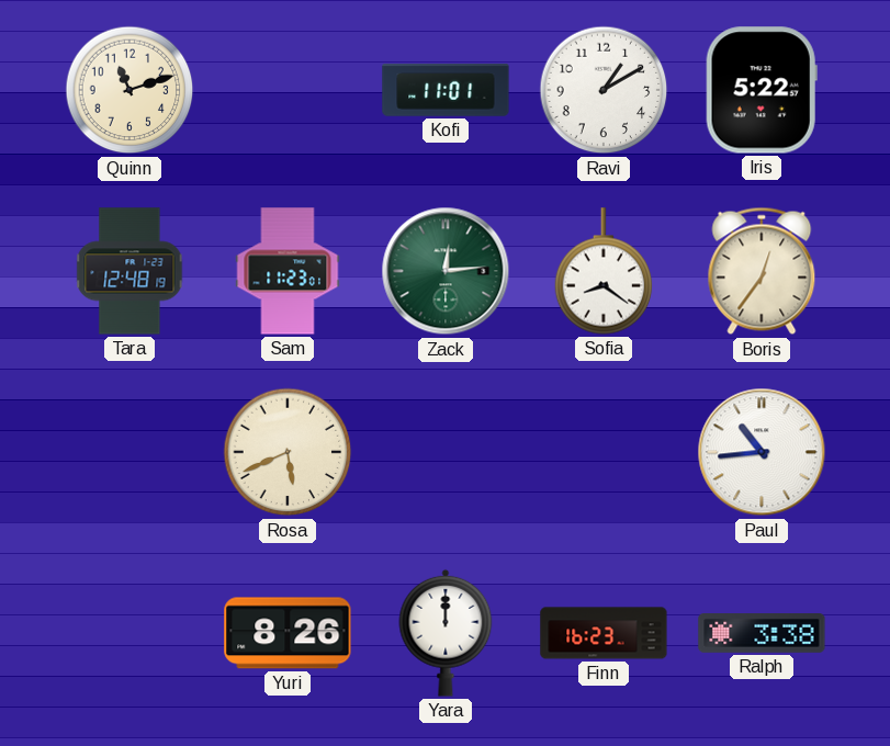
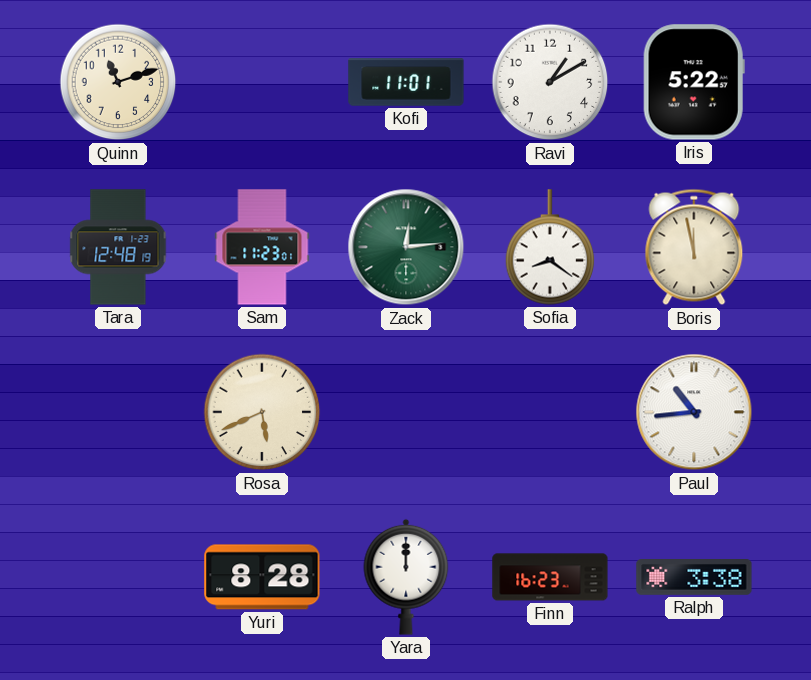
Boris: 12:36 -> 11:58 (694, 247)
Yuri: 8:26 -> 8:28 (262, 577)
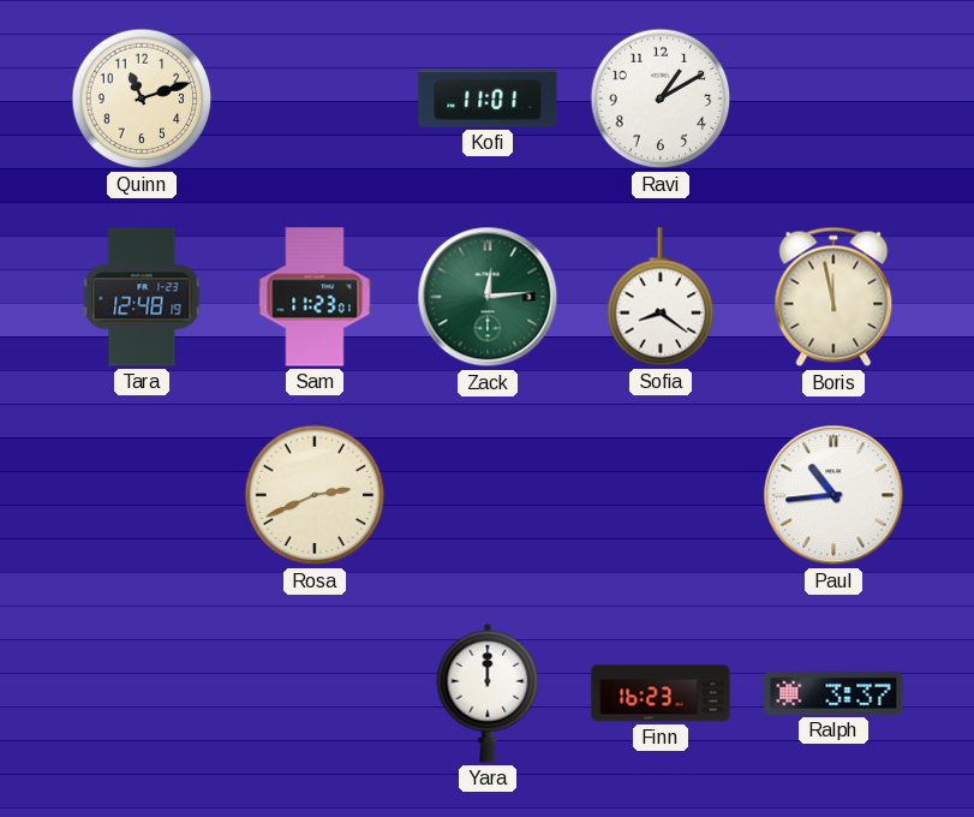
Iris: 5:22 -> none (694, 82)
Rosa: 5:41 -> 2:41 (315, 495)
Yuri: 8:28 -> none (262, 577)
Ralph: 3:38 -> 3:37 (833, 694)
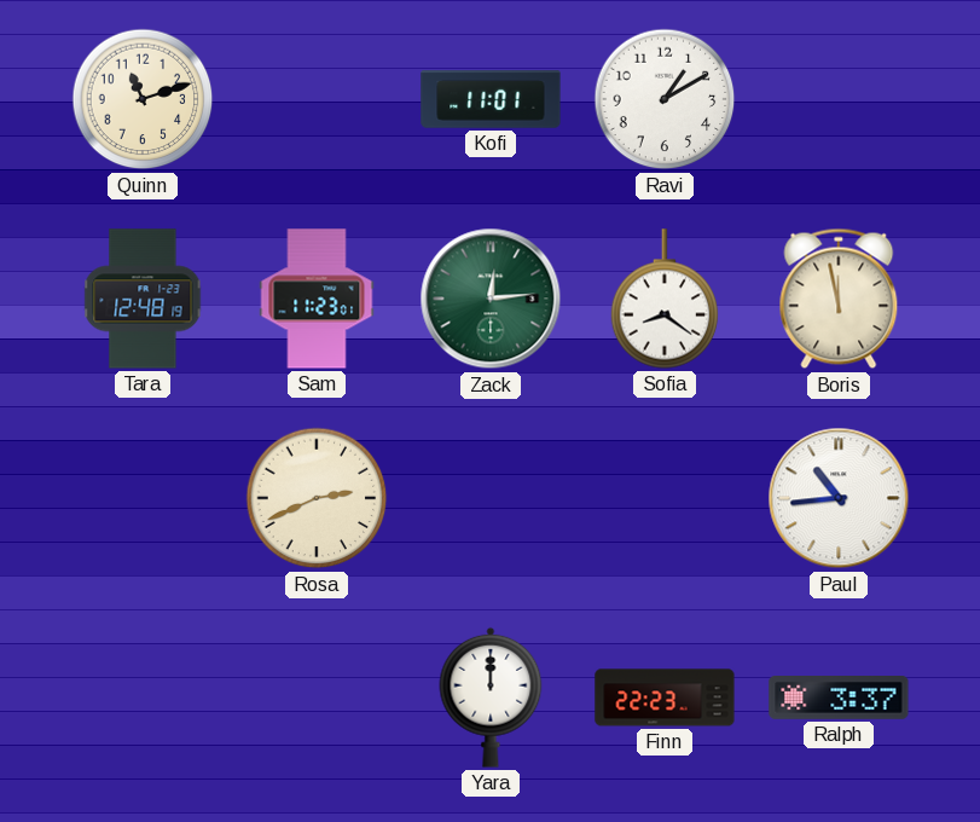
Finn: 16:23 -> 22:23 (665, 697)
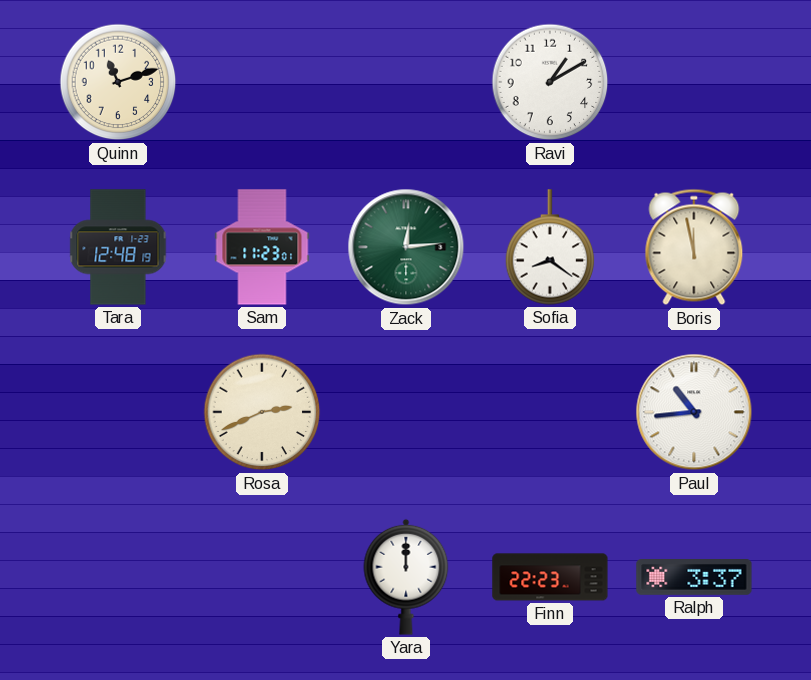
Kofi: 11:01 -> none (491, 99)
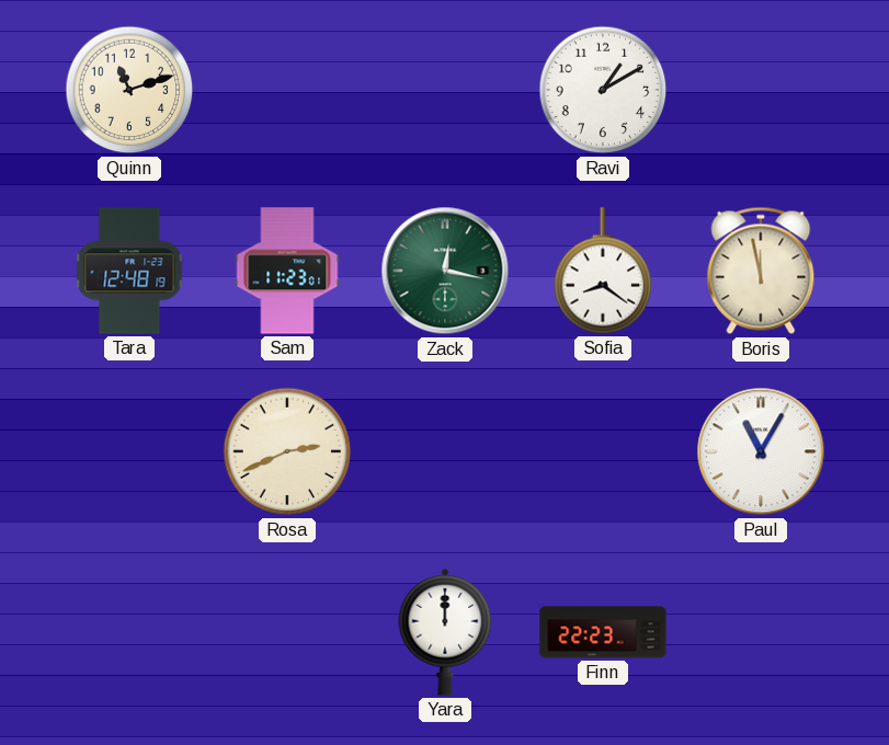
Zack: 12:14 -> 12:17 (445, 271)
Paul: 10:44 -> 11:05 (761, 451)
Ralph: 3:37 -> none (694, 578)
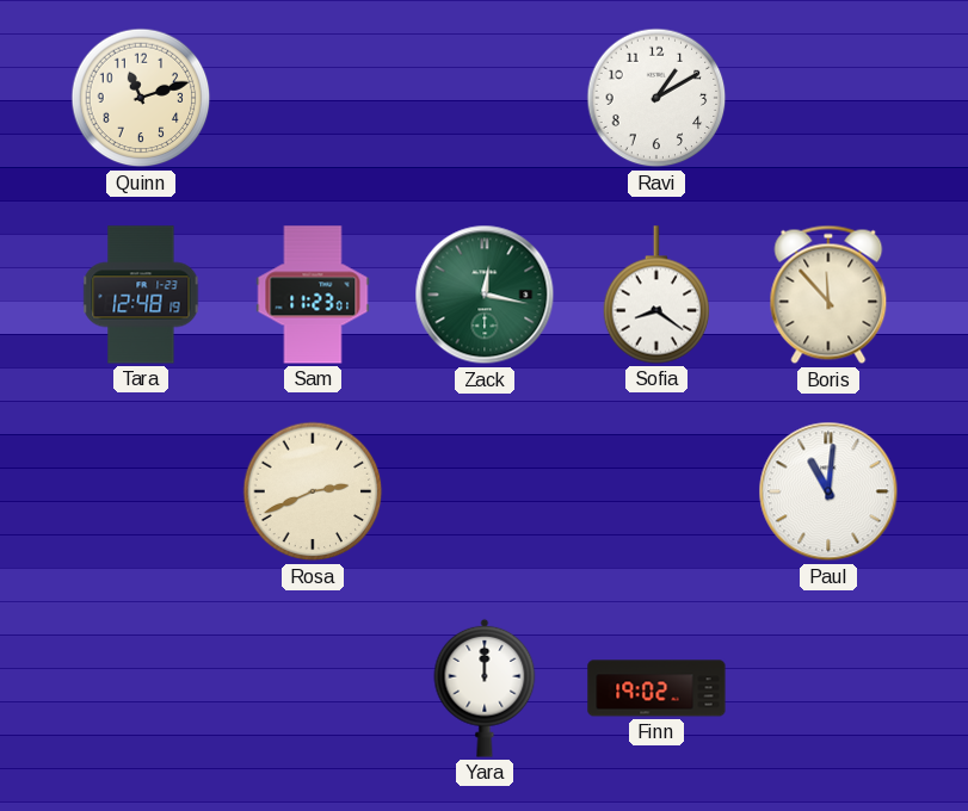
Boris: 11:58 -> 11:53 (828, 295)
Paul: 11:05 -> 11:01 (828, 491)
Finn: 22:23 -> 19:02 (656, 688)
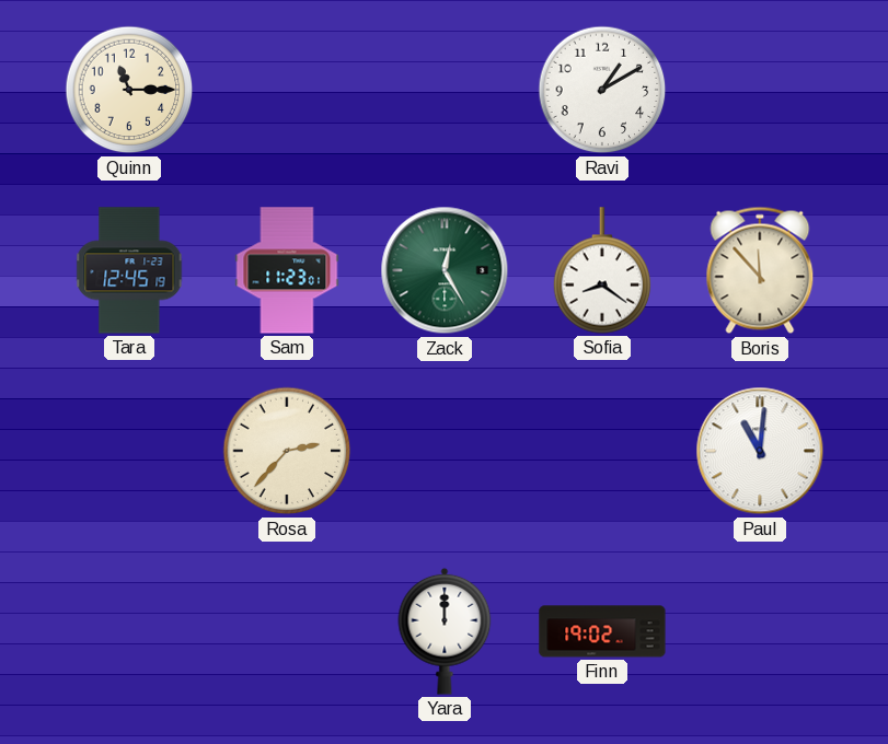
Quinn: 11:12 -> 11:15 (129, 90)
Tara: 12:48 -> 12:45 (129, 270)
Zack: 12:17 -> 12:25 (445, 270)
Rosa: 2:41 -> 2:37 (287, 451)
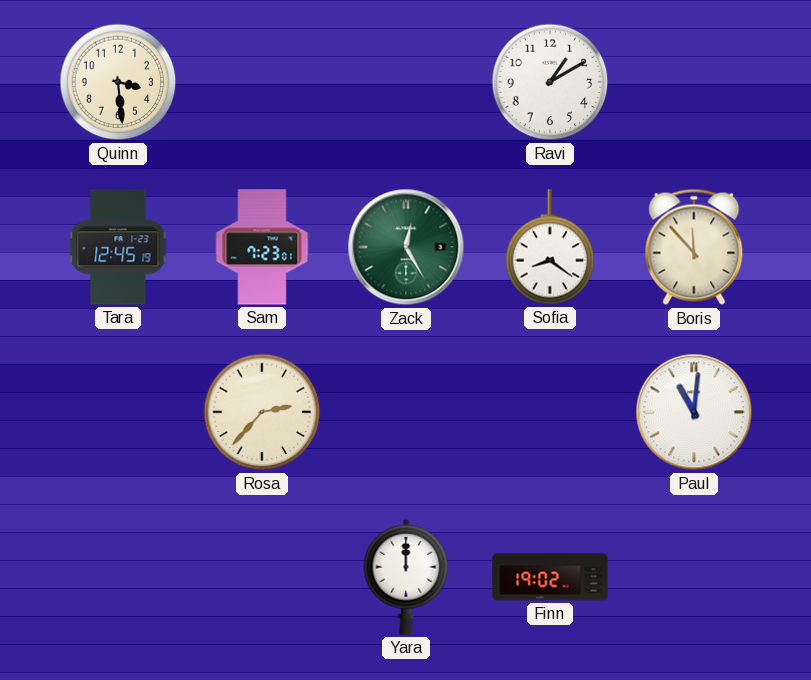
Quinn: 11:15 -> 3:29 (118, 82)
Sam: 11:23 -> 7:23 (262, 247)
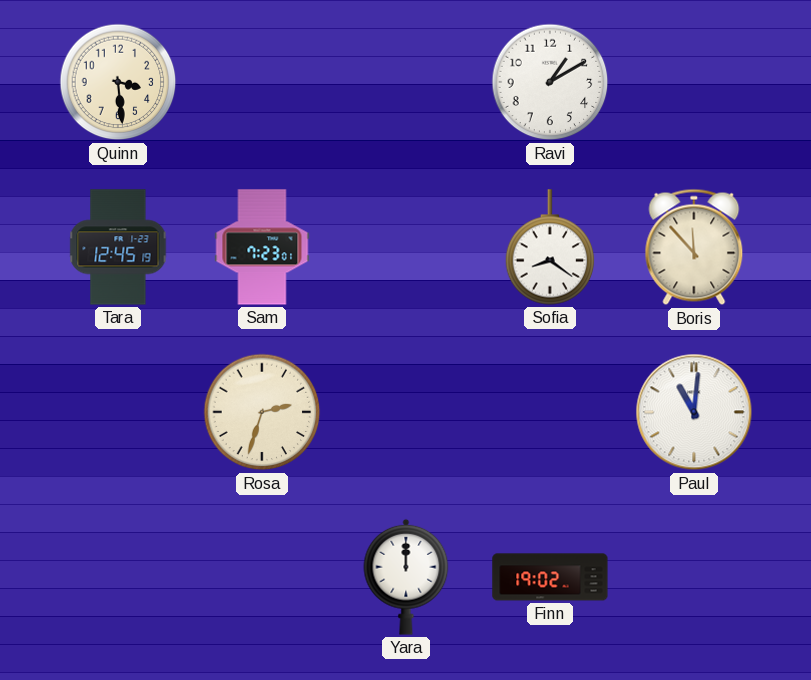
Zack: 12:25 -> none (406, 247)
Rosa: 2:37 -> 2:33 (262, 412)
